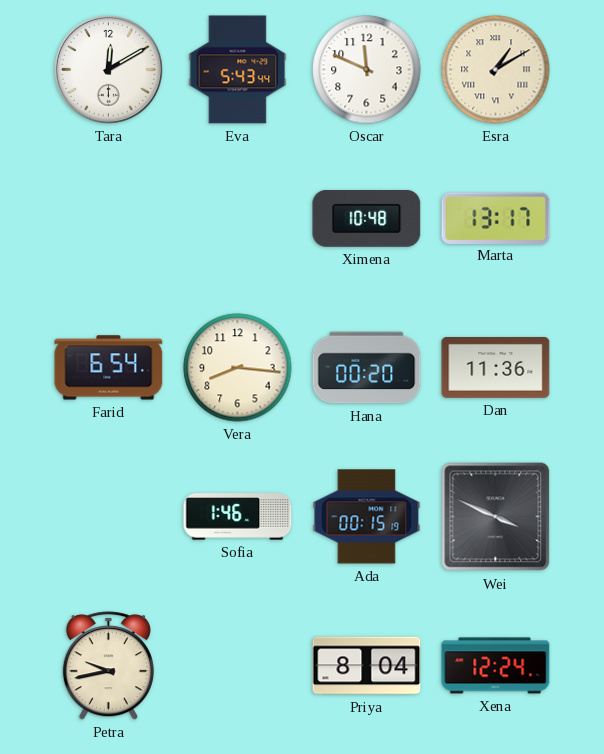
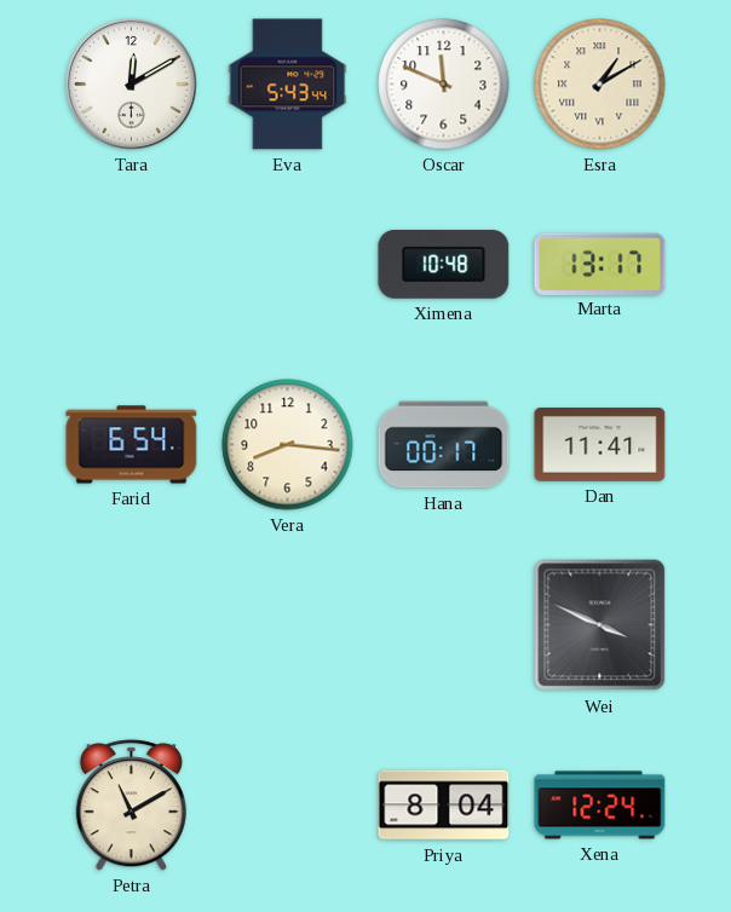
Hana: 00:20 -> 00:17 (444, 445)
Dan: 11:36 -> 11:41 (600, 444)
Sofia: 1:46 -> none (238, 517)
Ada: 00:15 -> none (367, 517)
Petra: 9:43 -> 11:10 (131, 806)
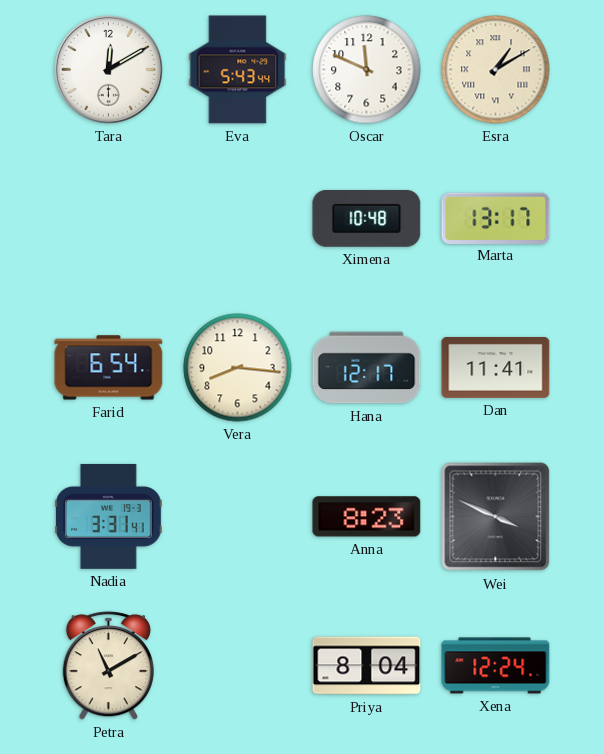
Hana: 00:17 -> 12:17 (367, 368)
Nadia: none -> 3:31 (109, 516)
Anna: none -> 8:23 (367, 517)
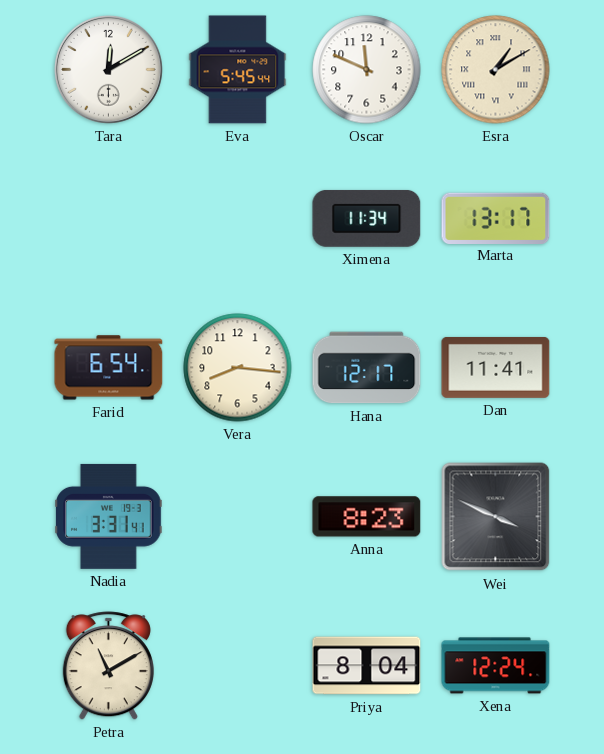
Eva: 5:43 -> 5:45 (238, 70)
Ximena: 10:48 -> 11:34 (367, 218)
